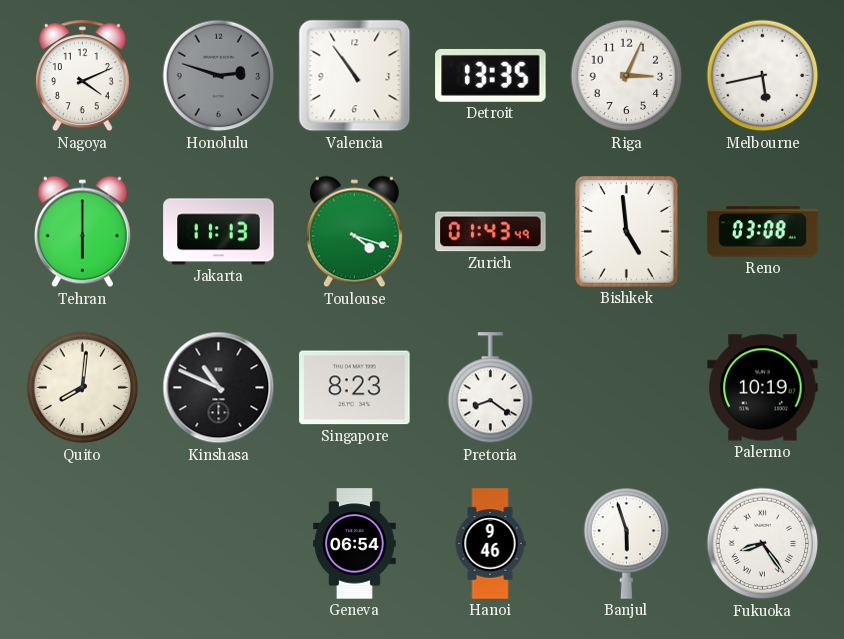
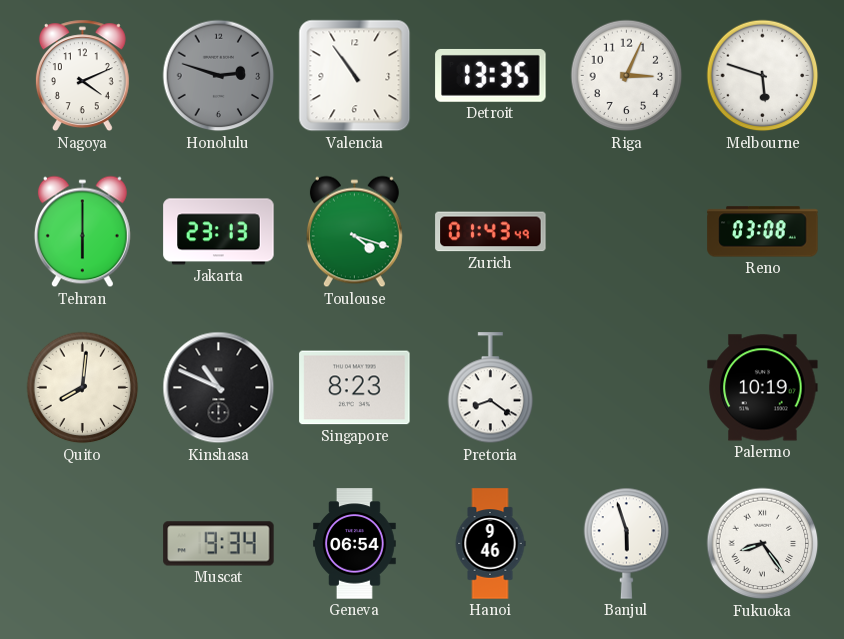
Melbourne: 5:43 -> 5:48 (763, 76)
Jakarta: 11:13 -> 23:13 (219, 232)
Bishkek: 4:59 -> none (626, 232)
Muscat: none -> 9:34 (219, 544)
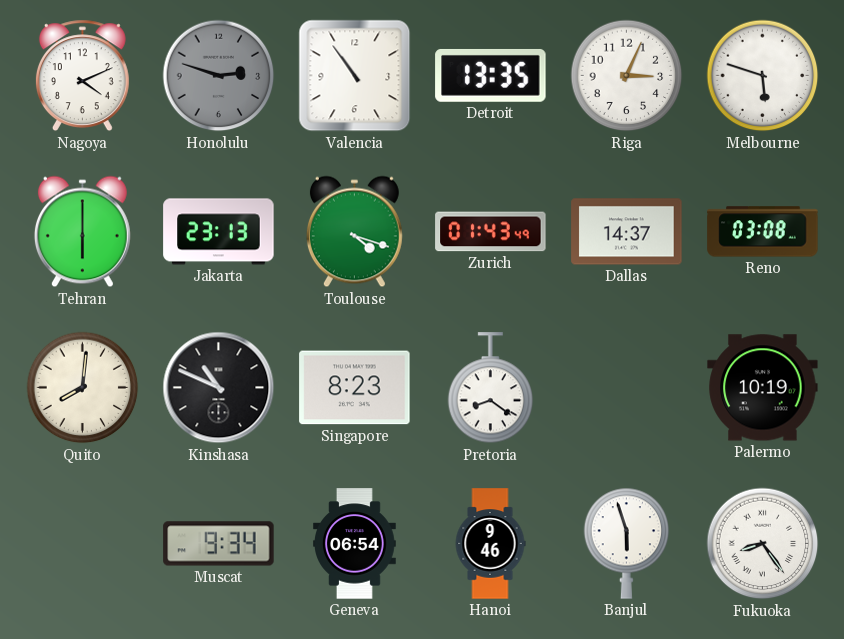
Dallas: none -> 14:37 (627, 232)
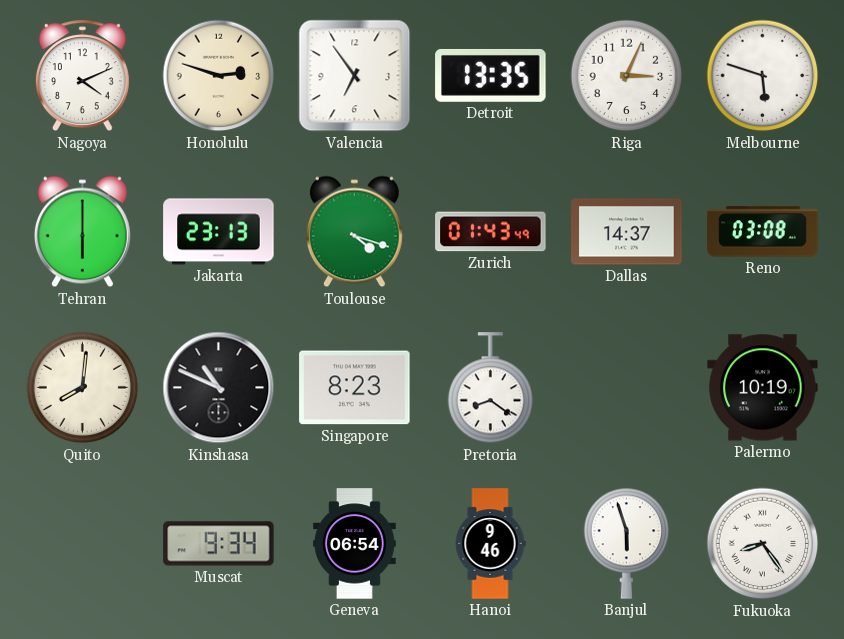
Honolulu dial: grey -> cream (219, 76)
Valencia: 10:54 -> 6:54 (355, 76)
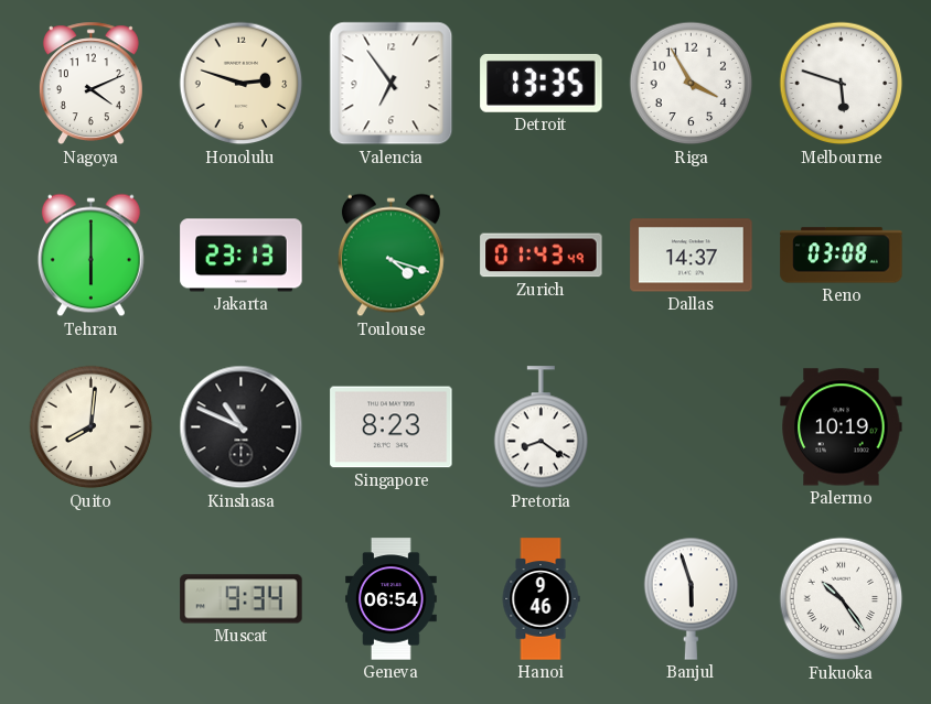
Riga: 3:04 -> 3:55 (692, 84)
Fukuoka: 8:24 -> 10:24 (842, 599)
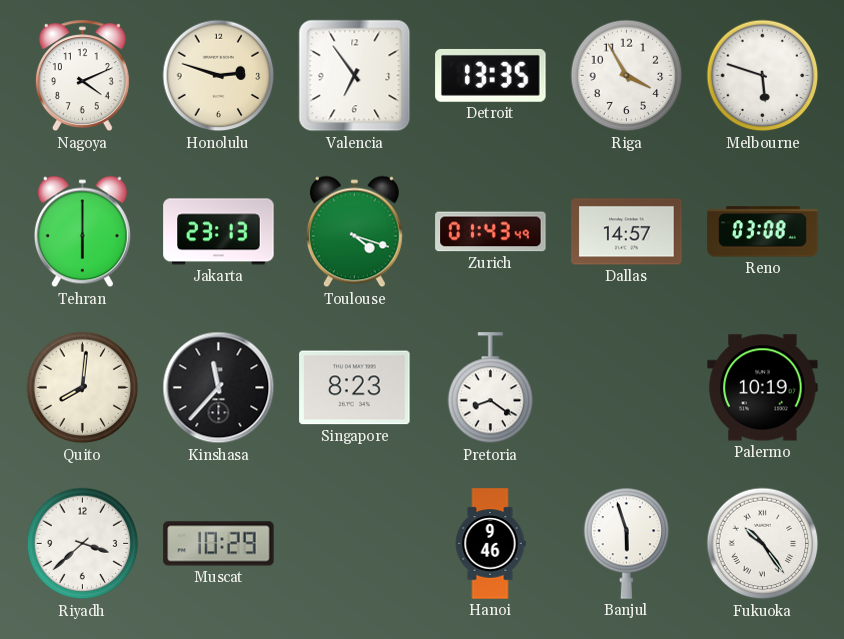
Dallas: 14:37 -> 14:57 (627, 232)
Kinshasa: 10:49 -> 11:37 (219, 388)
Riyadh: none -> 3:38 (83, 544)
Muscat: 9:34 -> 10:29 (219, 544)
Geneva: 06:54 -> none (392, 599)
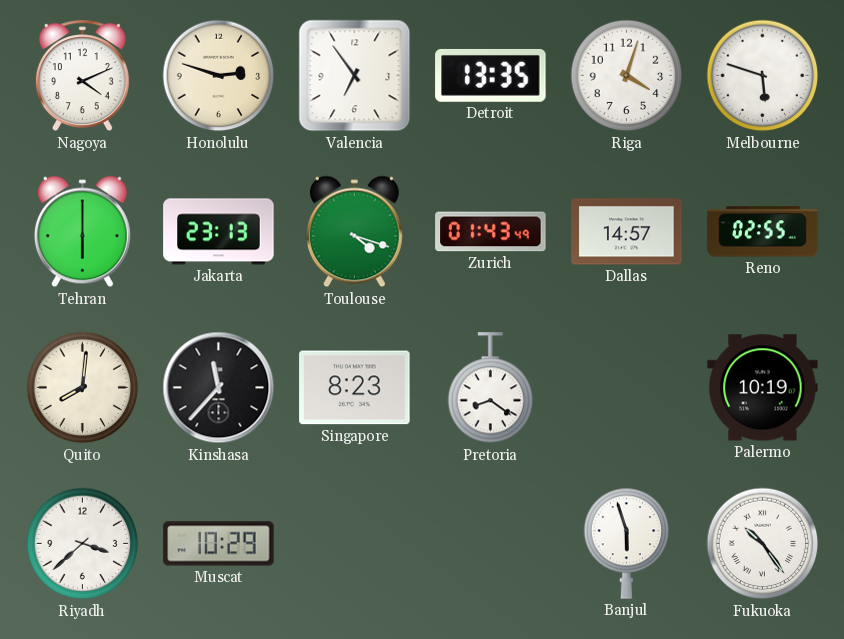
Riga: 3:55 -> 4:03 (627, 76)
Reno: 03:08 -> 02:55 (763, 232)
Hanoi: 9:46 -> none (490, 544)
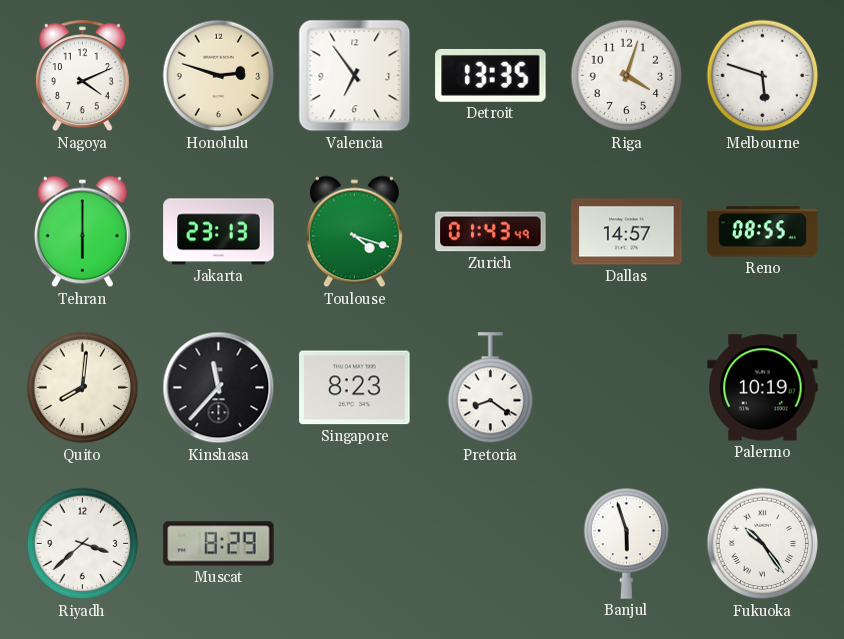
Reno: 02:55 -> 08:55 (763, 232)
Muscat: 10:29 -> 8:29 (219, 544)
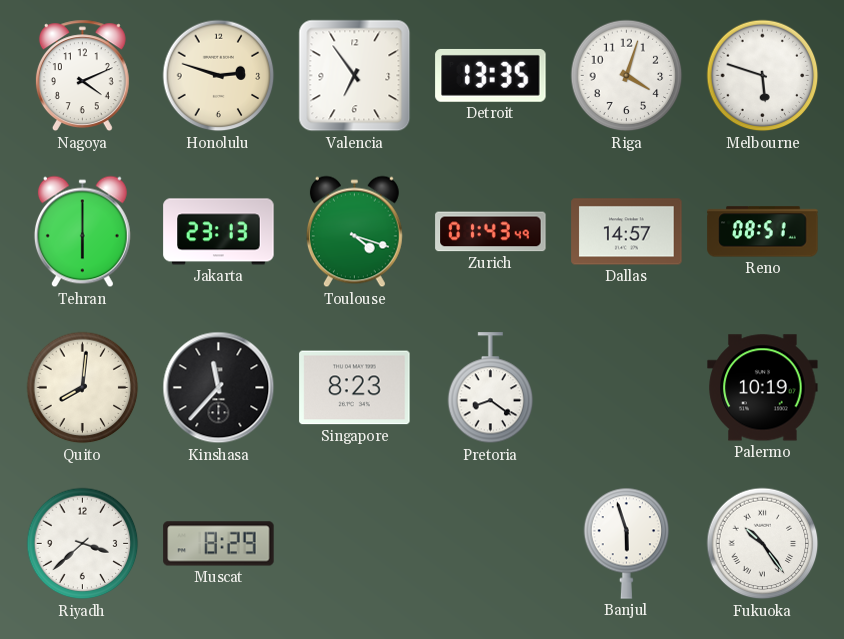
Reno: 08:55 -> 08:51 (763, 232)
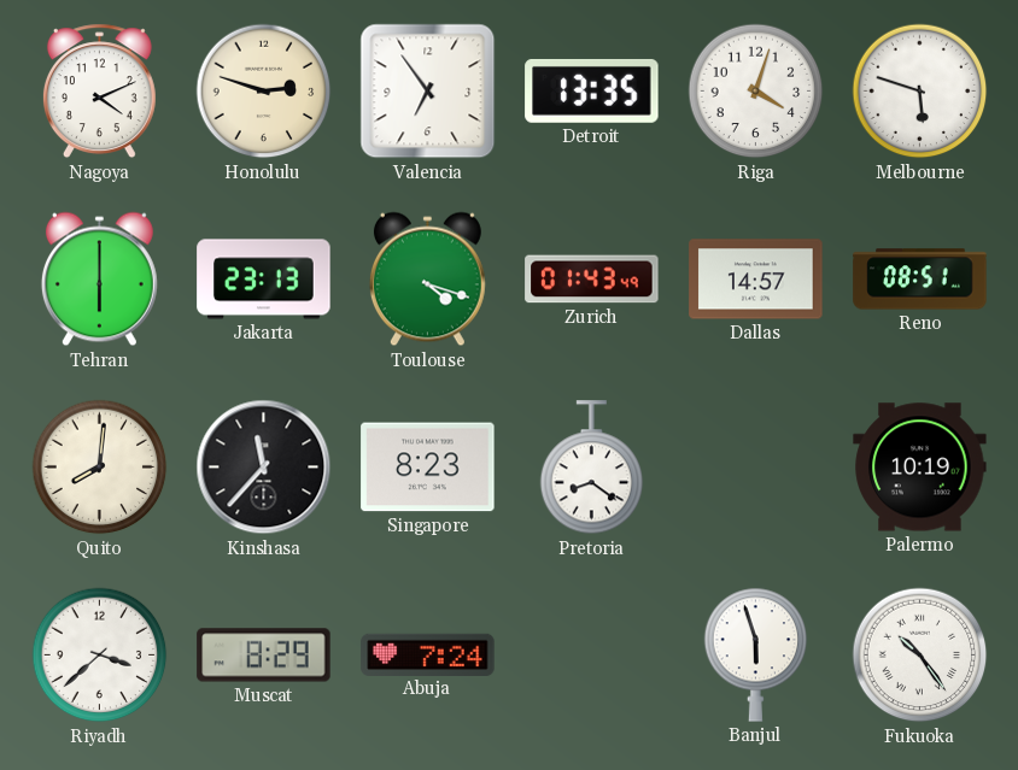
Abuja: none -> 7:24 (428, 654)
